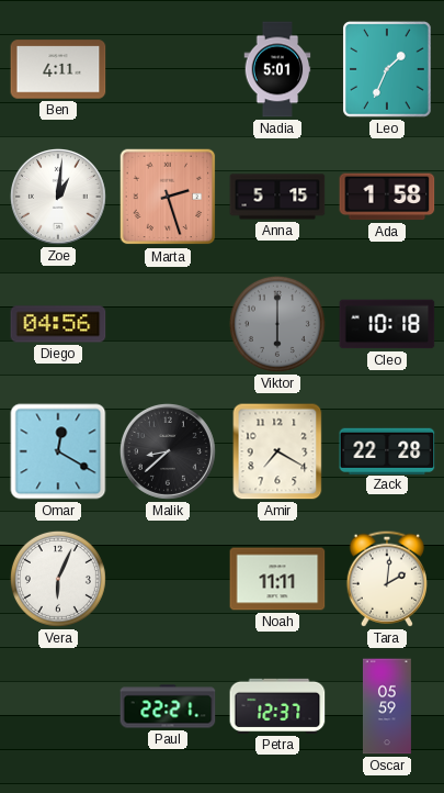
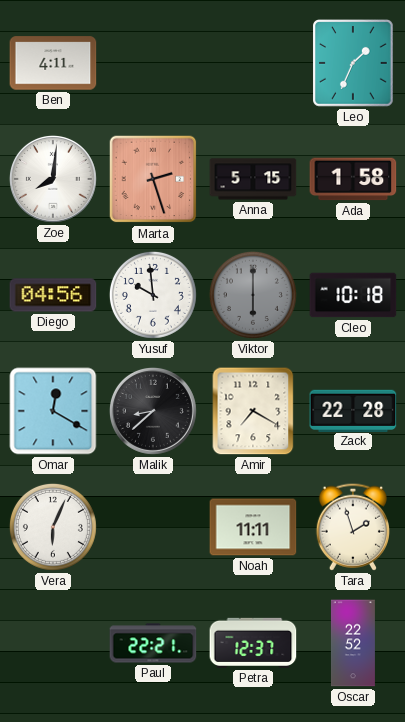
Nadia: 5:01 -> none (277, 69)
Zoe: 1:01 -> 8:01 (53, 179)
Yusuf: none -> 9:59 (153, 295)
Tara: 2:01 -> 1:57 (353, 527)
Oscar: 05:59 -> 22:52 (353, 643)
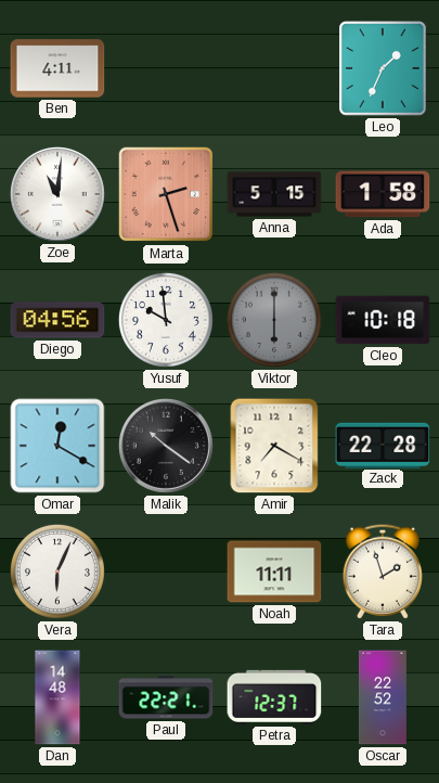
Zoe: 8:01 -> 11:01 (57, 194)
Malik: 8:38 -> 10:21 (166, 446)
Dan: none -> 14:48 (57, 697)
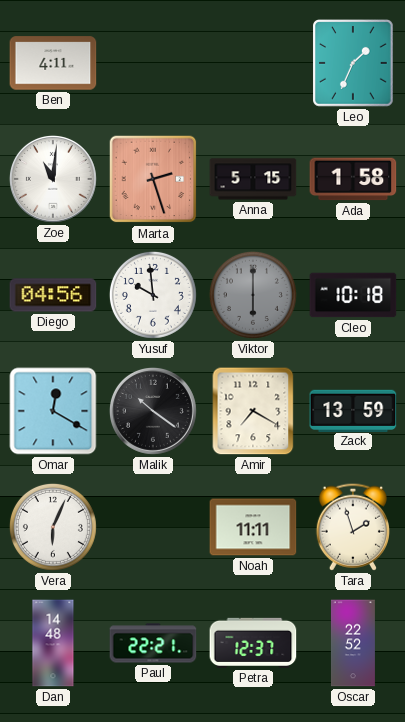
Zack: 22:28 -> 13:59 (353, 410)
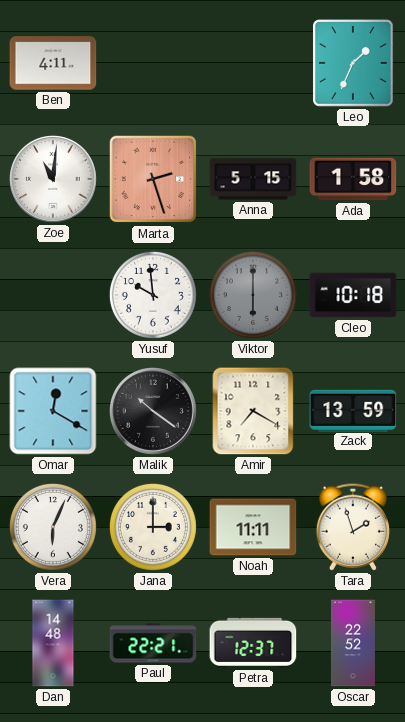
Diego: 04:56 -> none (53, 295)
Jana: none -> 3:00 (153, 527)
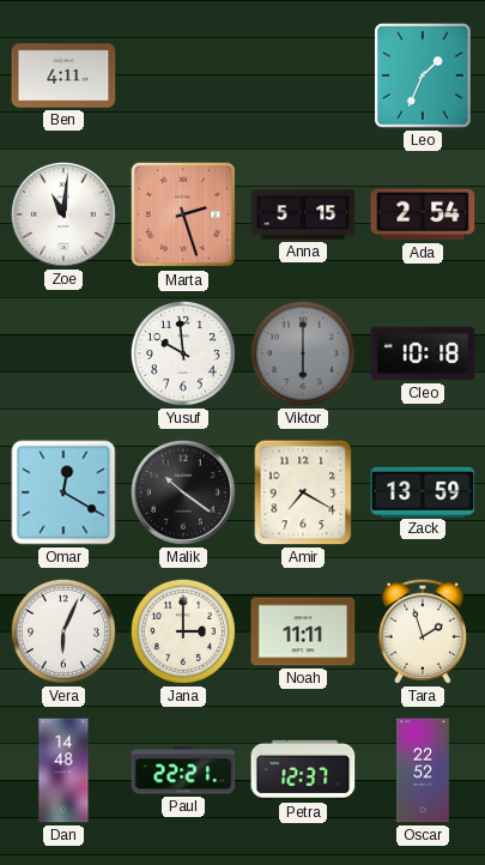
Ada: 1:58 -> 2:54 (423, 214)
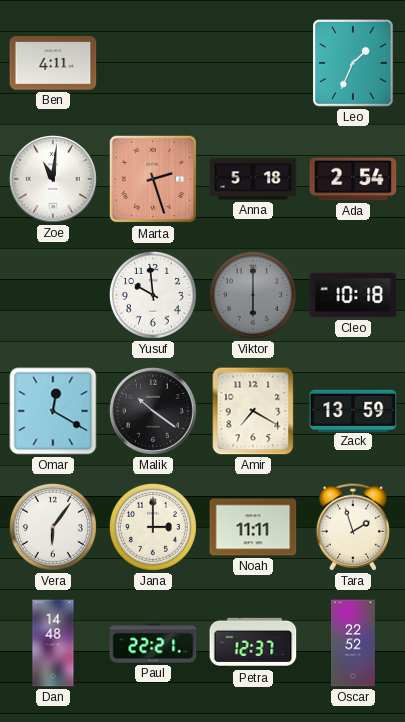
Anna: 5:15 -> 5:18 (253, 179)
Vera: 6:04 -> 6:06 (53, 527)
